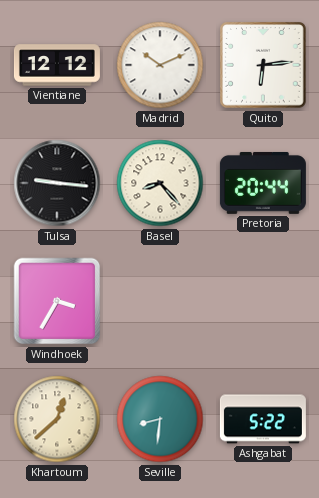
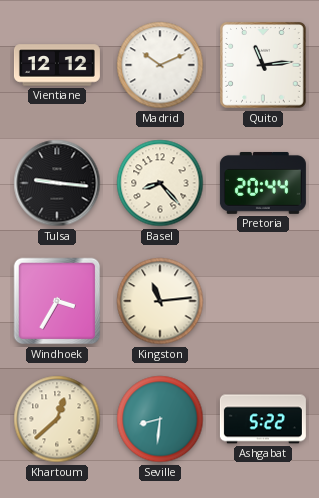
Quito: 6:14 -> 11:14 (264, 66)
Kingston: none -> 11:14 (160, 301)
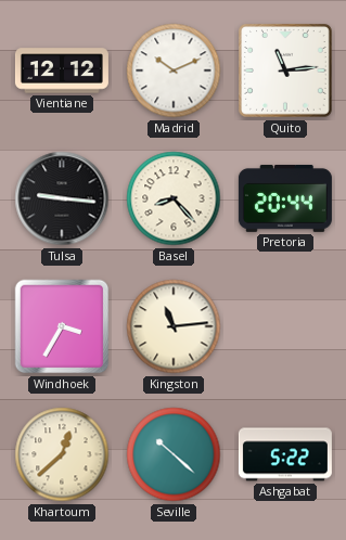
Seville: 8:31 -> 10:22 (174, 454)
